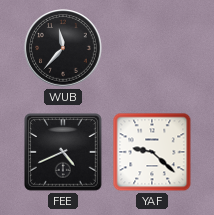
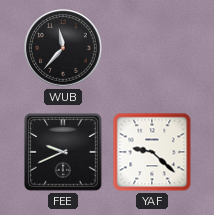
FEE: 4:41 -> 9:41 (64, 153)
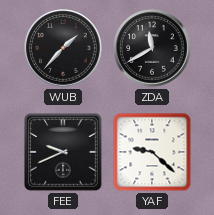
WUB: 11:37 -> 1:37 (63, 48)
ZDA: none -> 11:40 (152, 48)
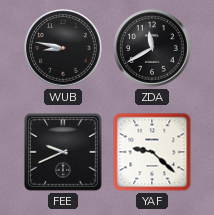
WUB: 1:37 -> 8:47 (63, 48)
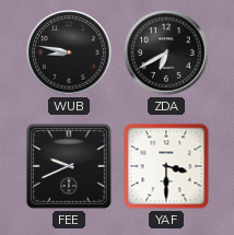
ZDA: 11:40 -> 6:40 (166, 52)
YAF: 9:22 -> 3:30 (166, 166)
